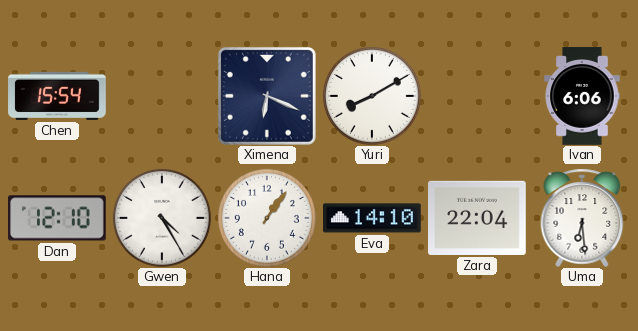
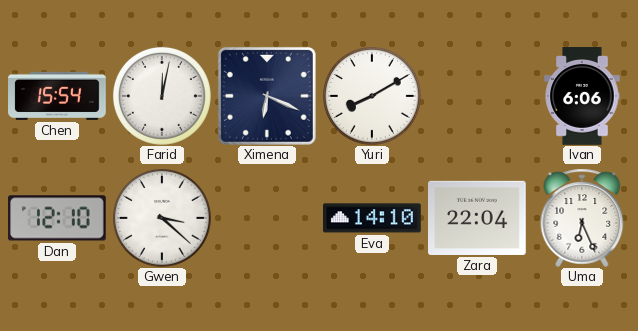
Farid: none -> 12:02 (162, 96)
Gwen: 4:25 -> 3:22 (162, 218)
Hana: 1:06 -> none (267, 218)
Uma: 6:29 -> 6:26 (582, 218)
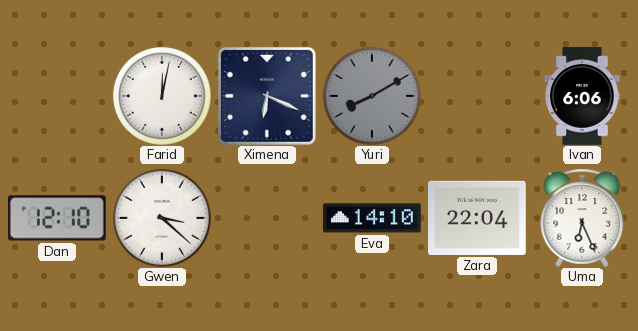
Chen: 15:54 -> none (57, 96)
Yuri dial: white -> grey (372, 96)
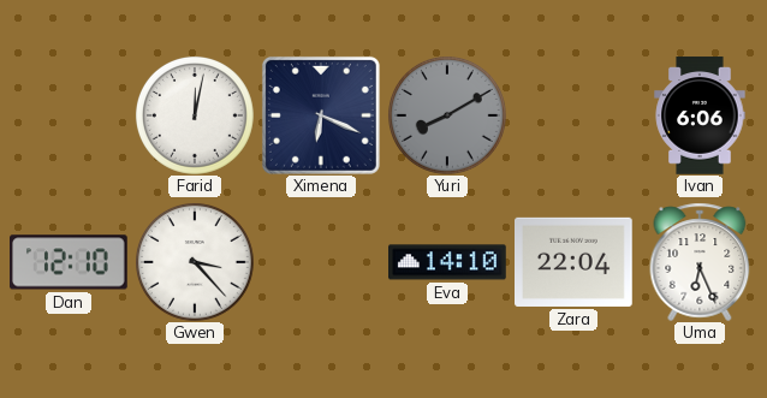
Gwen: 3:22 -> 3:23 (195, 262)
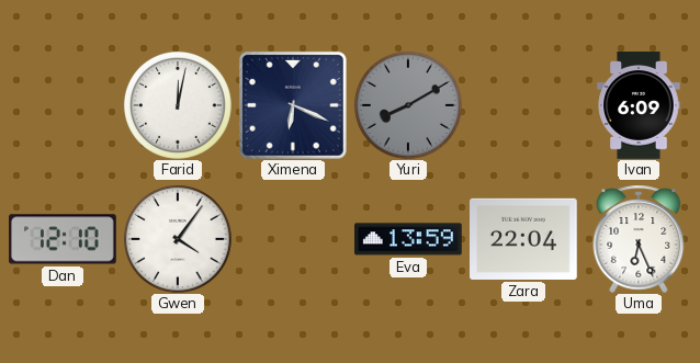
Ivan: 6:06 -> 6:09 (639, 105)
Gwen: 3:23 -> 4:06 (178, 239)
Eva: 14:10 -> 13:59 (409, 239)
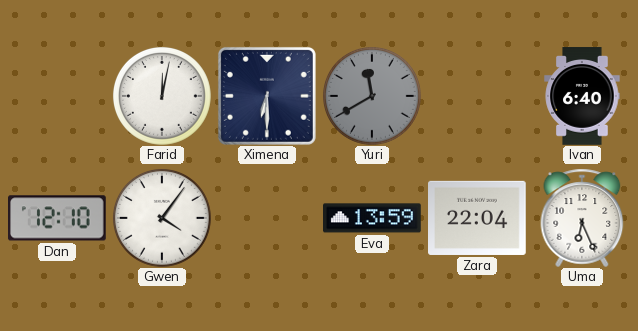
Ximena: 6:19 -> 6:30 (267, 96)
Yuri: 8:10 -> 11:40 (372, 96)
Ivan: 6:09 -> 6:40 (582, 96)
